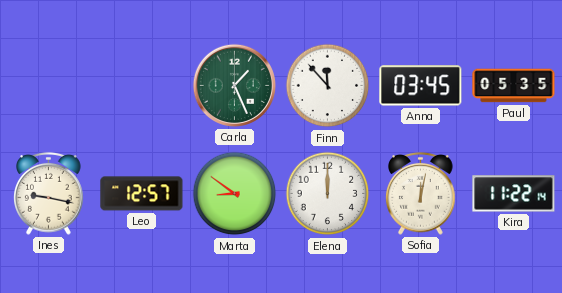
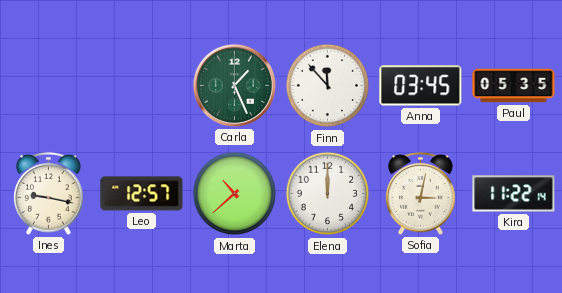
Marta: 8:51 -> 10:38 (235, 194)
Sofia: 12:02 -> 3:02 (421, 194)
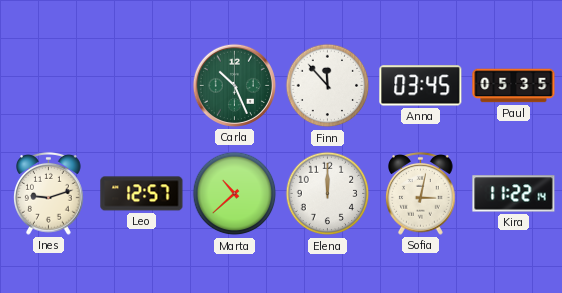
Carla: 1:26 -> 10:26 (234, 85)
Ines: 9:17 -> 9:12 (49, 194)
